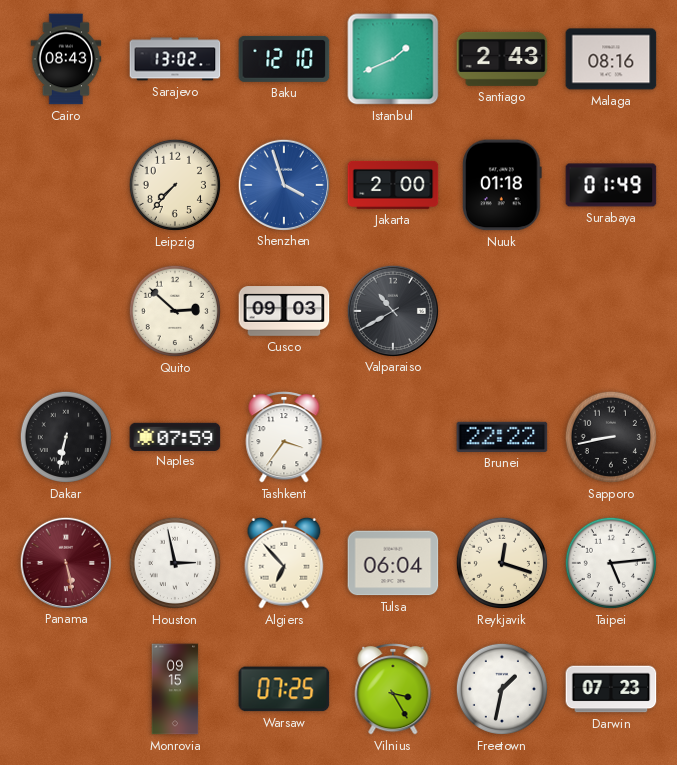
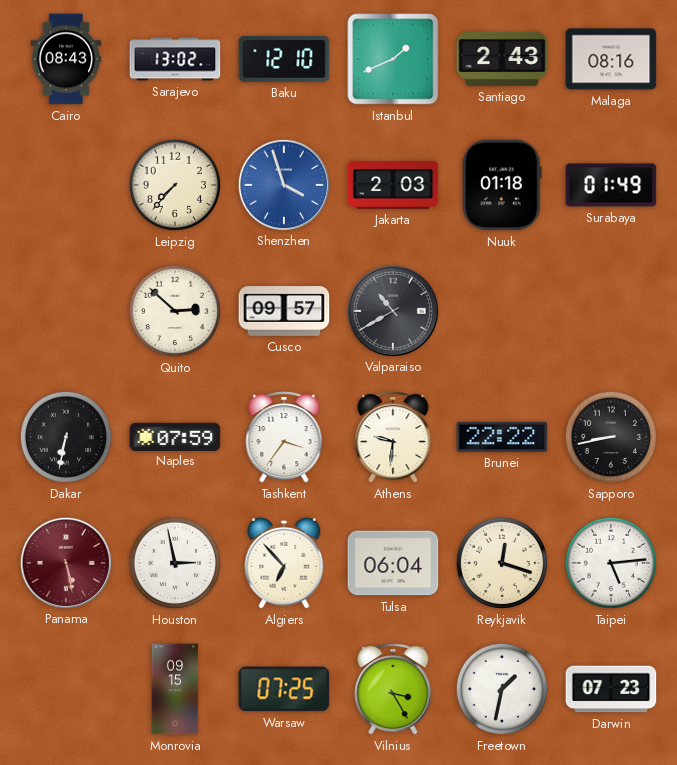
Jakarta: 2:00 -> 2:03 (393, 185)
Cusco: 09:03 -> 09:57 (284, 311)
Athens: none -> 9:31 (393, 437)
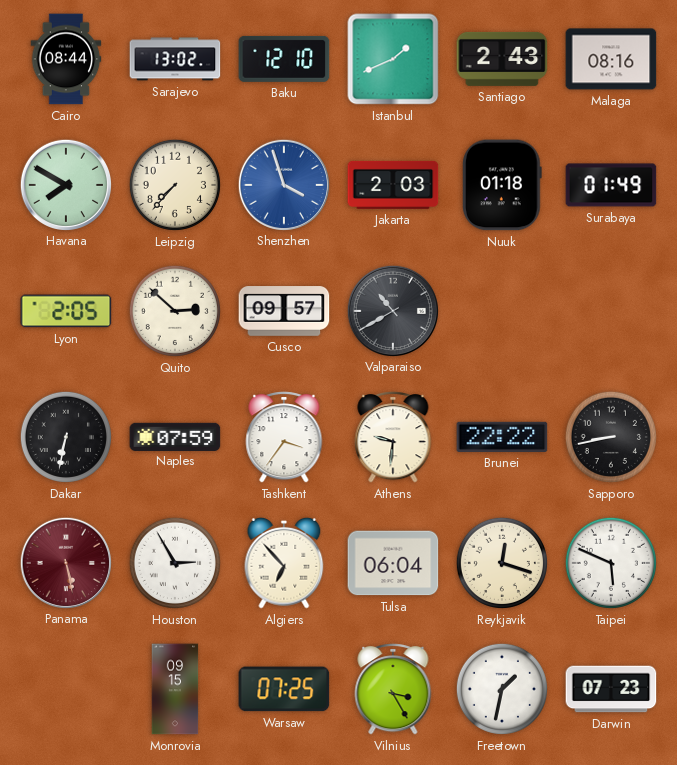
Cairo: 08:43 -> 08:44 (66, 59)
Havana: none -> 7:50 (65, 184)
Lyon: none -> 2:05 (66, 311)
Houston: 2:58 -> 2:55 (175, 563)
Taipei: 5:14 -> 5:49 (611, 563)
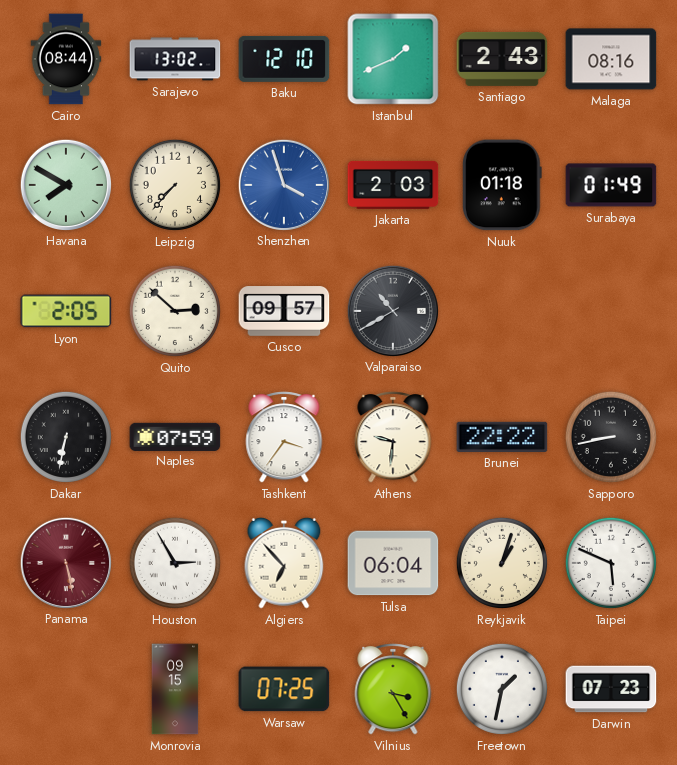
Reykjavik: 12:18 -> 1:03 (502, 563)
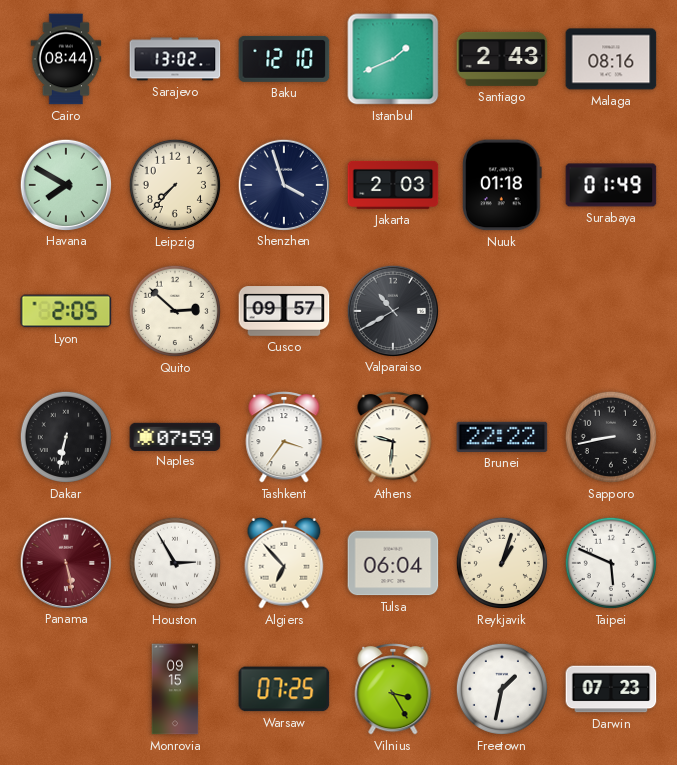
Shenzhen dial: blue -> navy (283, 184)
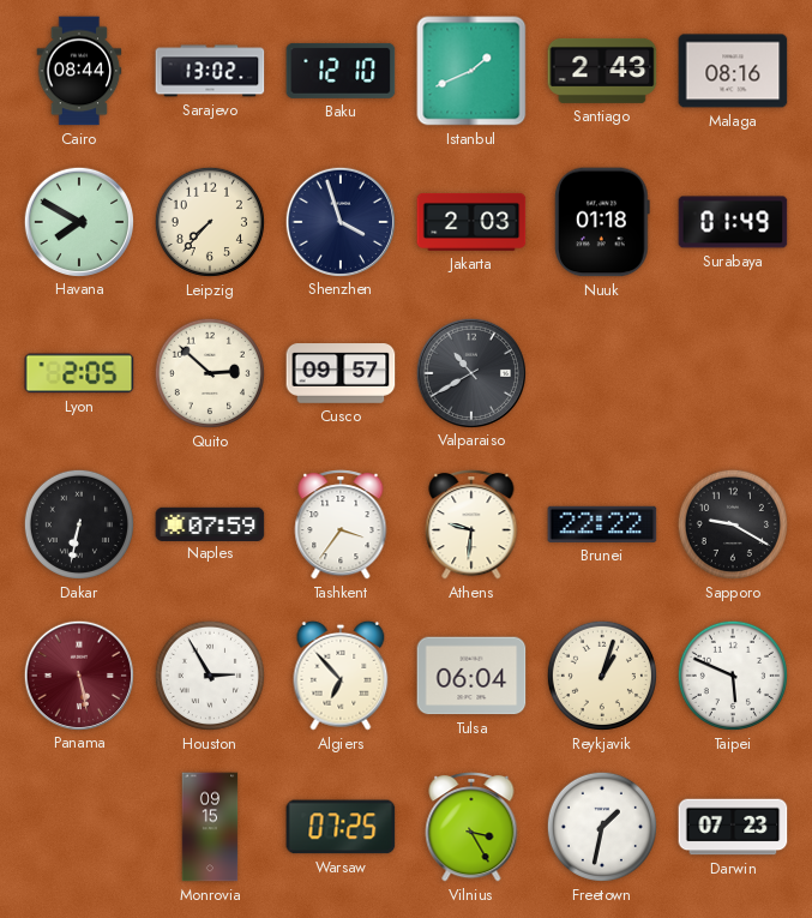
Sapporo: 8:43 -> 9:20 (733, 524)
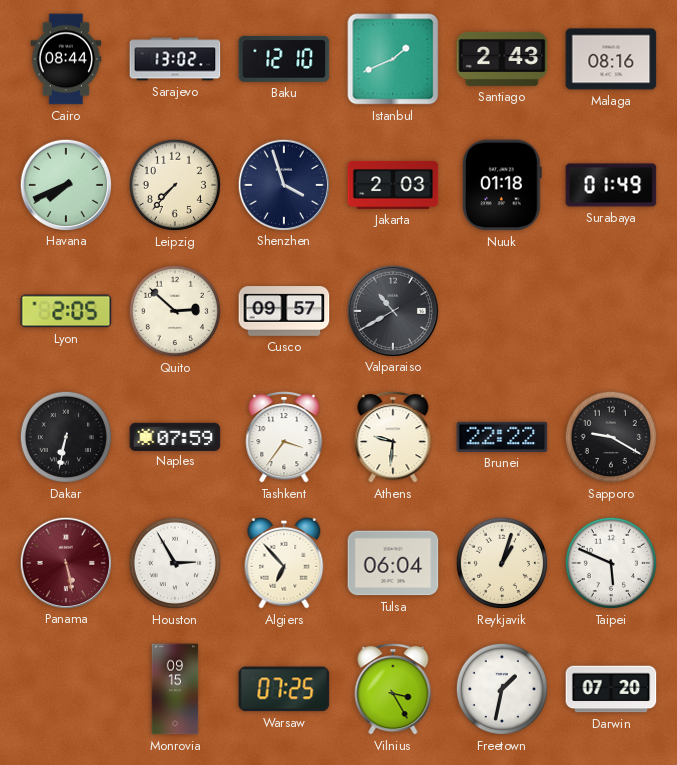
Havana: 7:50 -> 7:41 (65, 184)
Darwin: 07:23 -> 07:20 (611, 689)
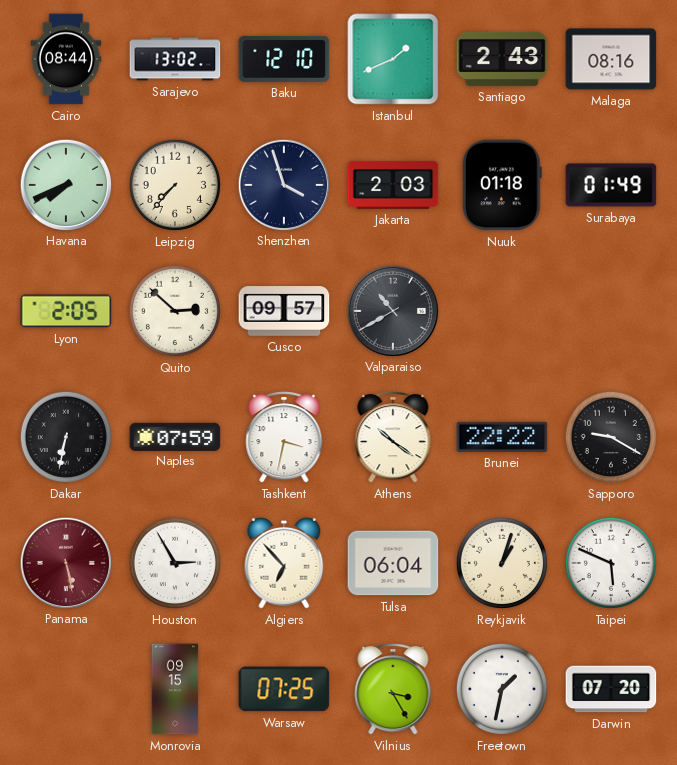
Tashkent: 3:36 -> 3:32 (284, 437)
Athens: 9:31 -> 10:21 (393, 437)
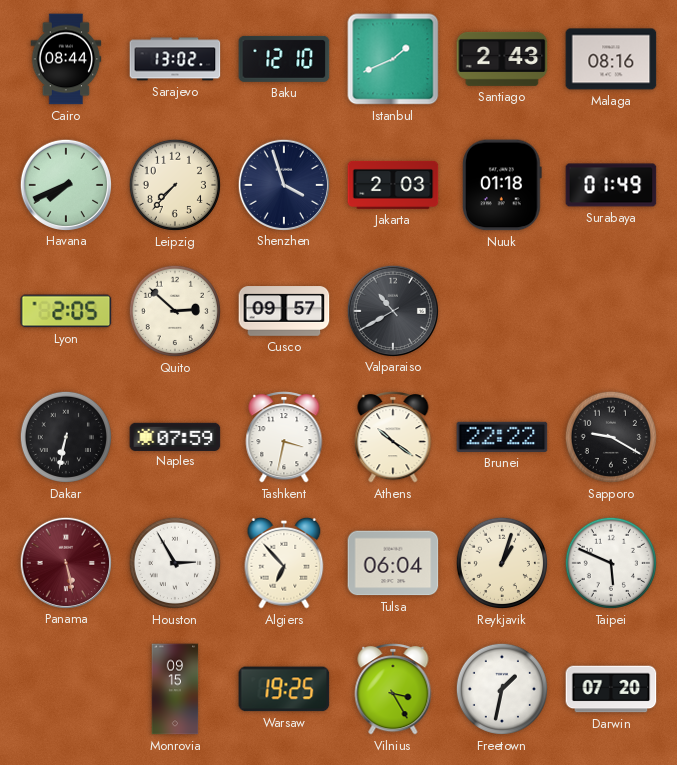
Warsaw: 07:25 -> 19:25 (284, 689)
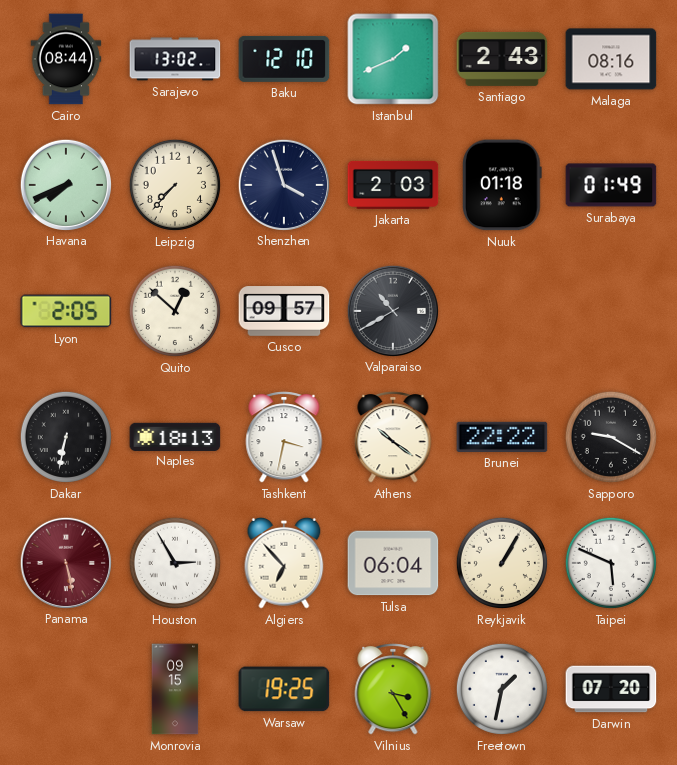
Quito: 2:52 -> 12:52 (175, 311)
Naples: 07:59 -> 18:13 (175, 436)
Reykjavik: 1:03 -> 1:05 (502, 563)
